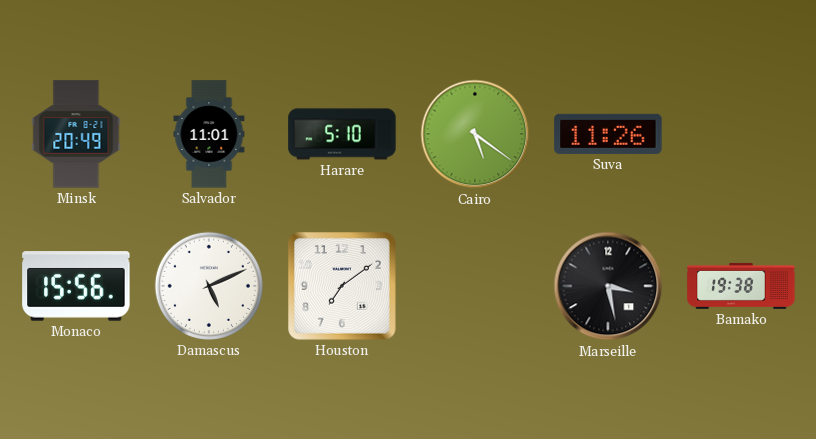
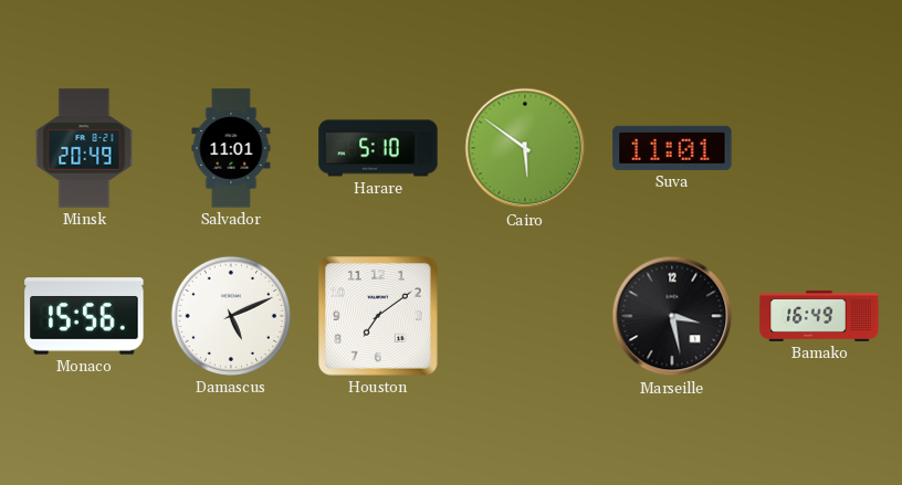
Cairo: 5:21 -> 5:51 (525, 148)
Suva: 11:26 -> 11:01 (672, 148)
Bamako: 19:38 -> 16:49 (819, 316)
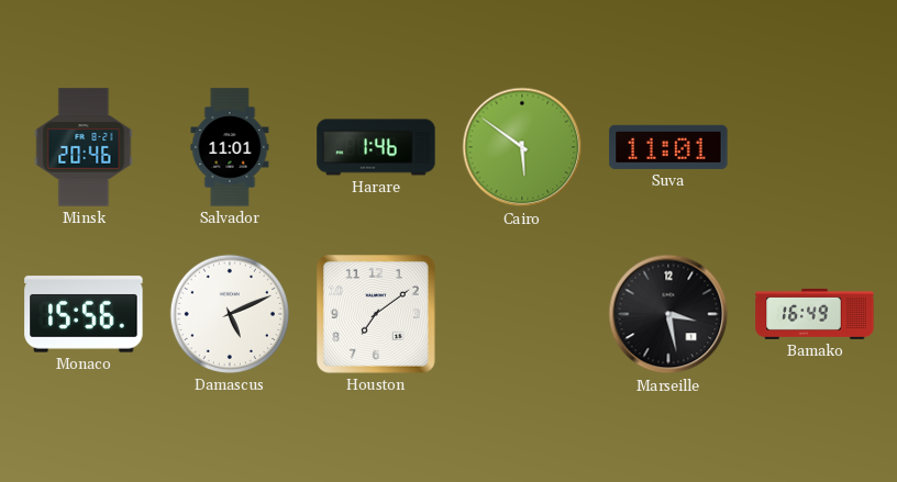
Minsk: 20:49 -> 20:46 (84, 147)
Harare: 5:10 -> 1:46 (376, 147)
